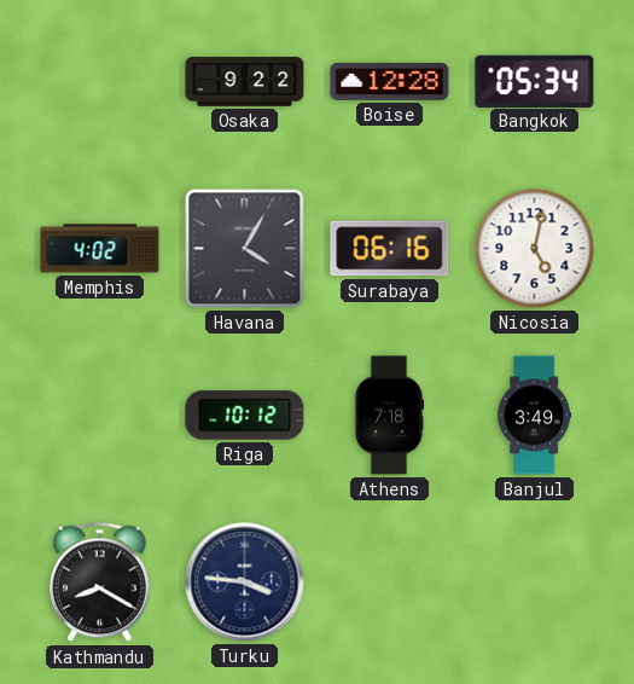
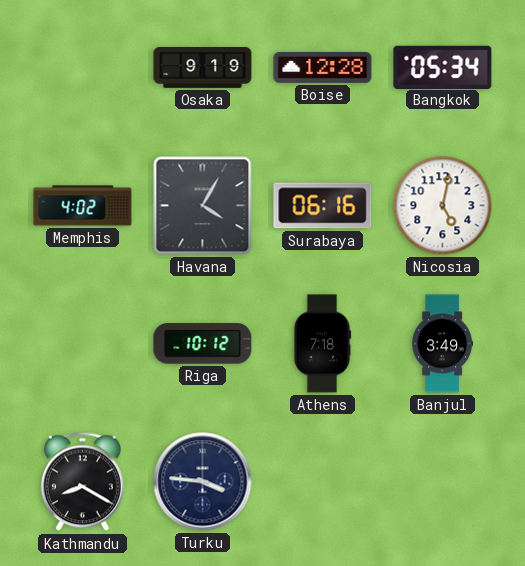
Osaka: 9:22 -> 9:19 (203, 68)
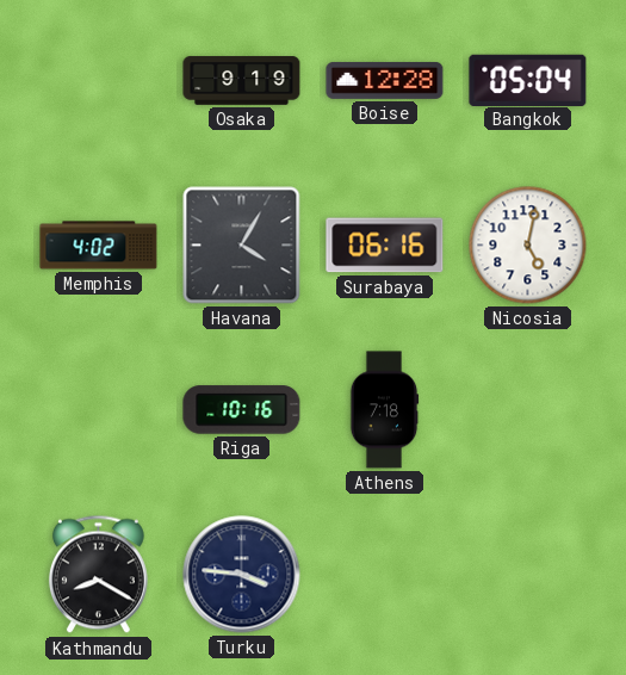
Bangkok: 05:34 -> 05:04 (528, 80)
Riga: 10:12 -> 10:16 (242, 410)
Banjul: 3:49 -> none (443, 344)
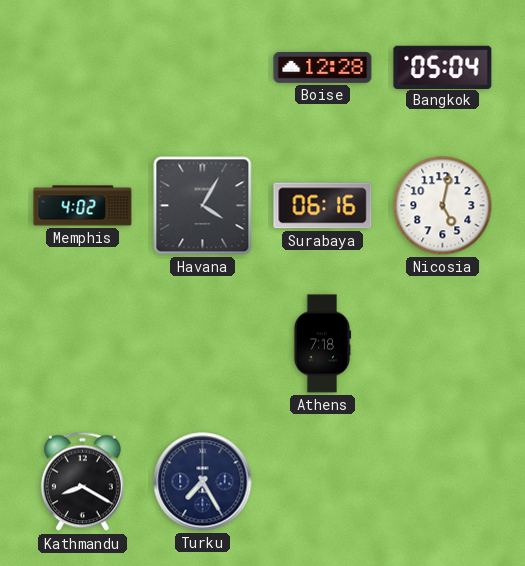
Osaka: 9:19 -> none (242, 81)
Riga: 10:16 -> none (242, 410)
Turku: 3:46 -> 7:25 (203, 482)
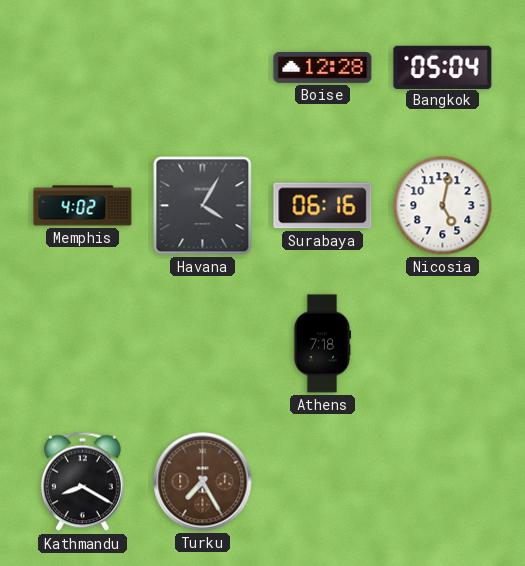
Turku dial: navy -> brown (203, 482)
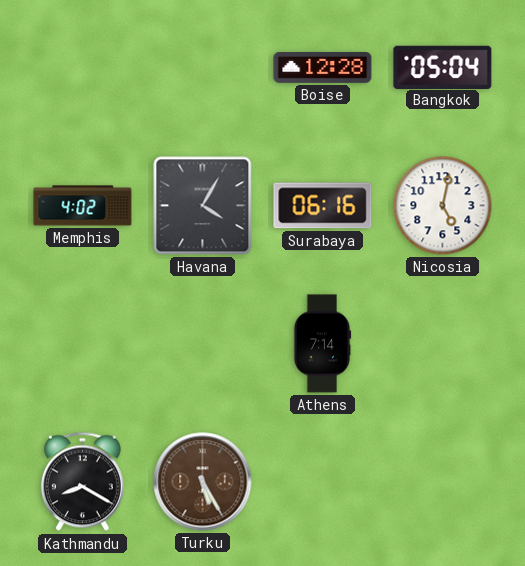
Athens: 7:18 -> 7:14 (322, 344)
Turku: 7:25 -> 5:25 (203, 482)
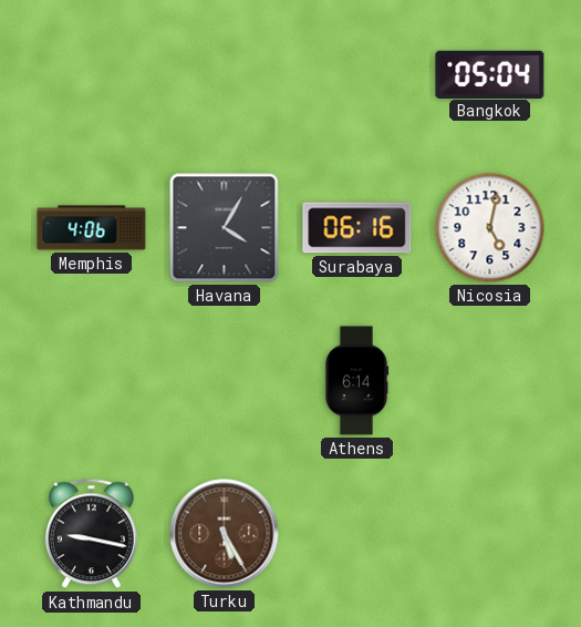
Boise: 12:28 -> none (323, 67)
Memphis: 4:02 -> 4:06 (92, 228)
Athens: 7:14 -> 6:14 (356, 381)
Kathmandu: 8:20 -> 9:17 (91, 534)
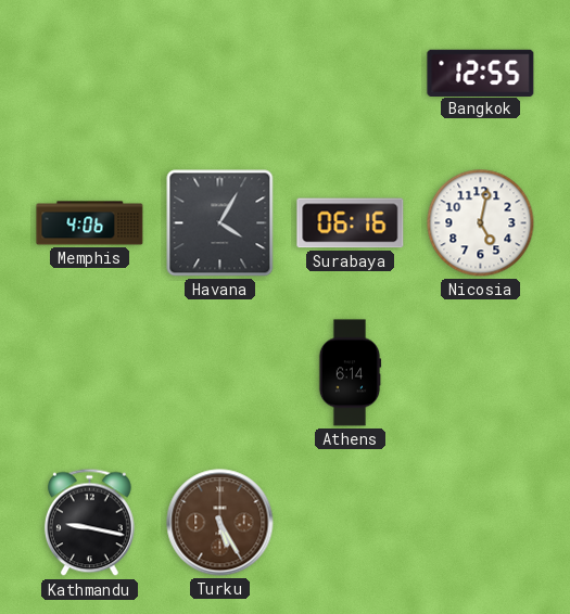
Bangkok: 05:04 -> 12:55 (481, 73)
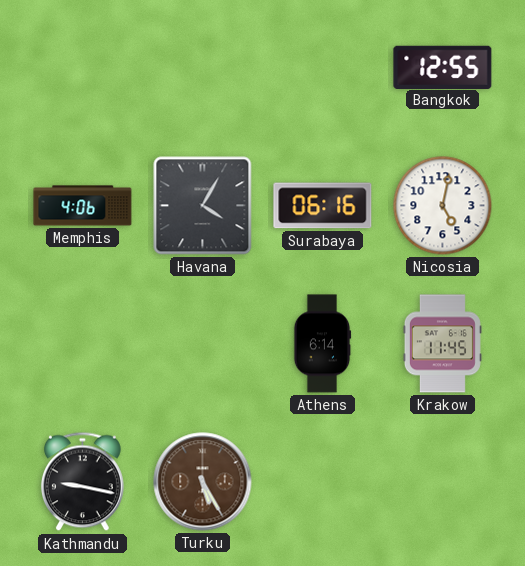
Krakow: none -> 11:45 (442, 344)
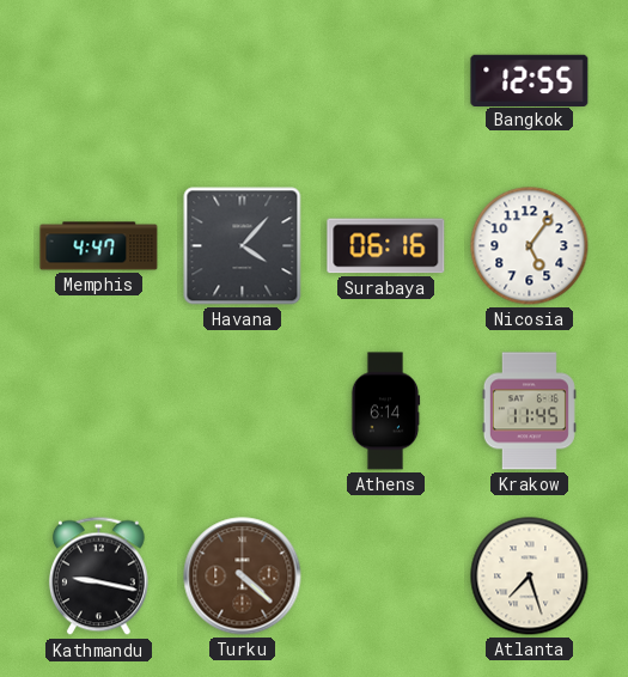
Memphis: 4:06 -> 4:47 (99, 246)
Havana: 4:05 -> 4:07 (243, 246)
Nicosia: 5:02 -> 5:06 (530, 246)
Turku: 5:25 -> 4:22 (243, 577)
Atlanta: none -> 7:27 (530, 577)
